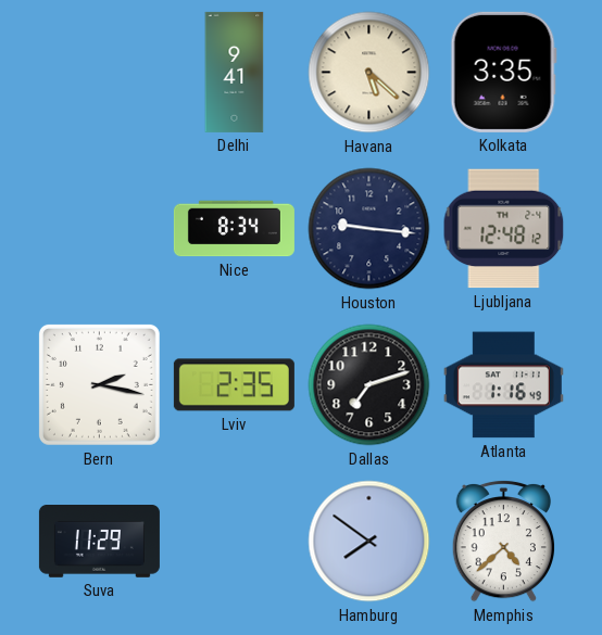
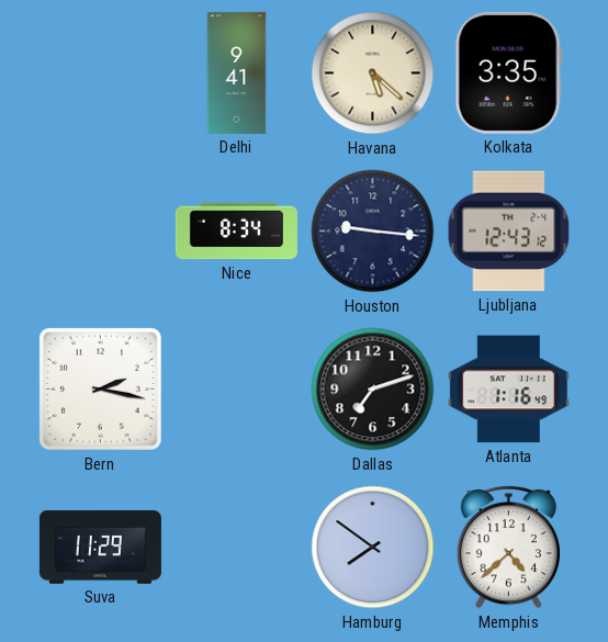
Ljubljana: 12:48 -> 12:43 (509, 232)
Lviv: 2:35 -> none (234, 385)
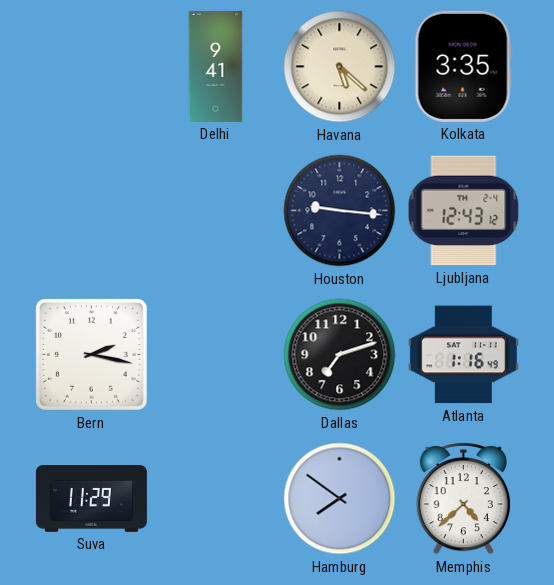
Nice: 8:34 -> none (236, 232)
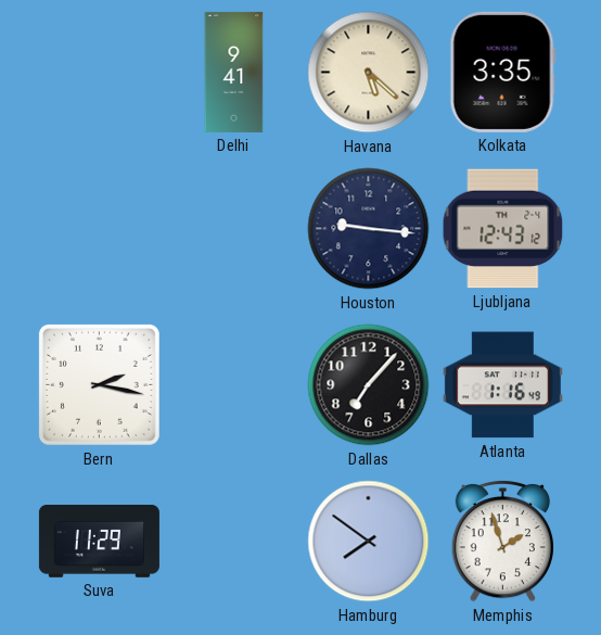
Dallas: 7:12 -> 7:07 (369, 385)
Memphis: 4:38 -> 1:57 (502, 541)
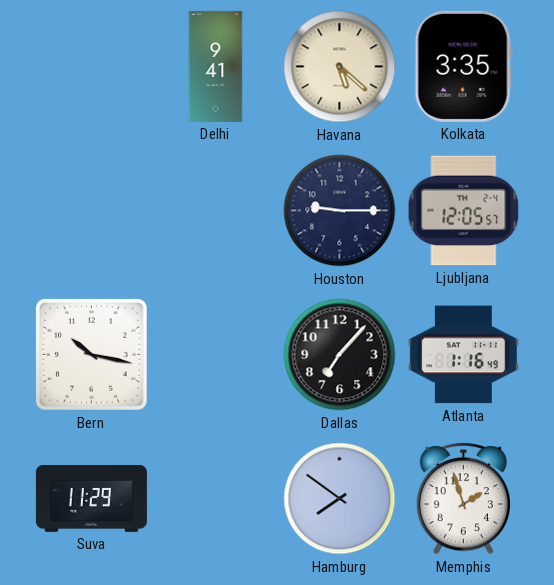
Houston: 9:16 -> 9:15 (340, 211)
Ljubljana: 12:43 -> 12:05 (464, 211)
Bern: 2:17 -> 10:17 (91, 354)
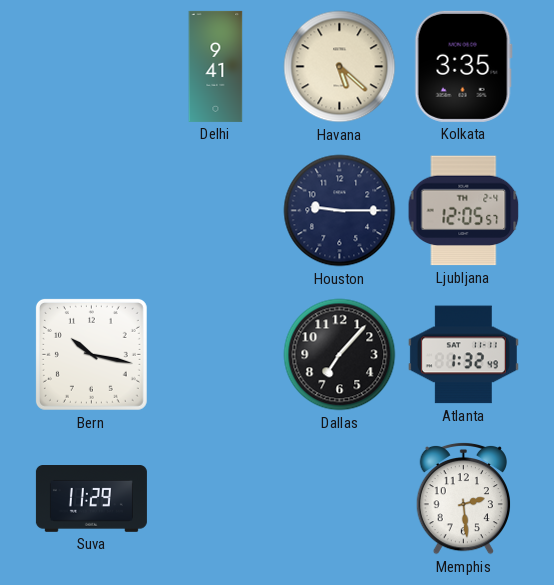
Atlanta: 1:16 -> 1:32 (463, 355)
Hamburg: 7:51 -> none (340, 499)
Memphis: 1:57 -> 2:29 (463, 498)
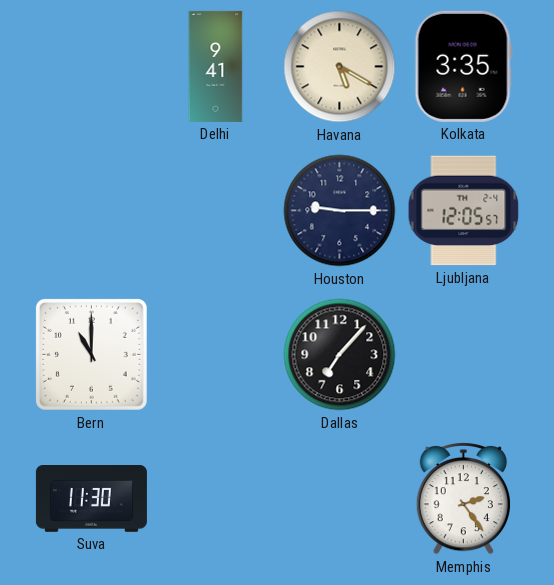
Havana: 5:22 -> 5:20 (340, 67)
Bern: 10:17 -> 11:00 (91, 354)
Atlanta: 1:32 -> none (463, 355)
Suva: 11:29 -> 11:30 (91, 499)
Memphis: 2:29 -> 2:24 (463, 498)
